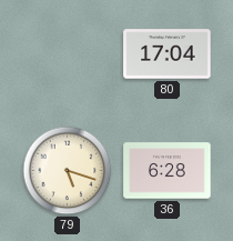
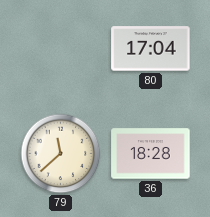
79: 5:18 -> 11:38 (61, 154)
36: 6:28 -> 18:28 (151, 154)
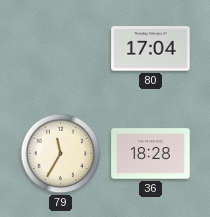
79: 11:38 -> 11:35 (61, 154)
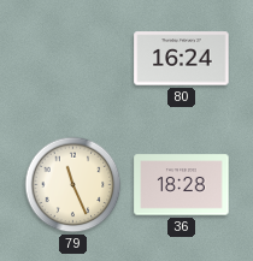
80: 17:04 -> 16:24 (182, 59)
79: 11:35 -> 11:26 (73, 185)
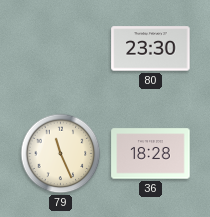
80: 16:24 -> 23:30 (151, 49)
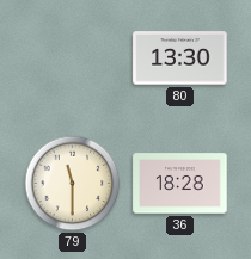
80: 23:30 -> 13:30 (180, 58)
79: 11:26 -> 11:30 (73, 184)
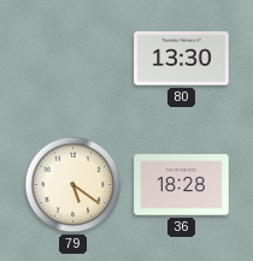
79: 11:30 -> 5:21 (73, 185)
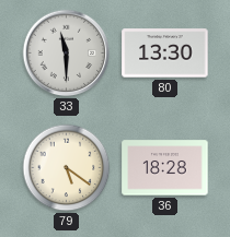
33: none -> 11:30 (67, 54)
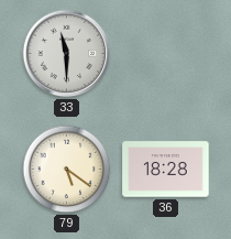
80: 13:30 -> none (165, 54)
